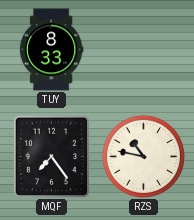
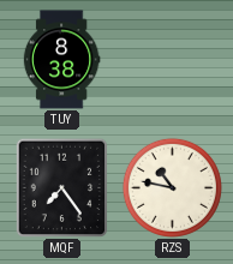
TUY: 8:33 -> 8:38 (61, 60)
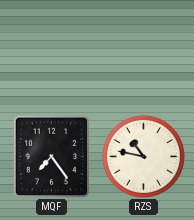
TUY: 8:38 -> none (61, 60)
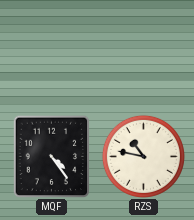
MQF: 7:24 -> 4:24 (52, 156)
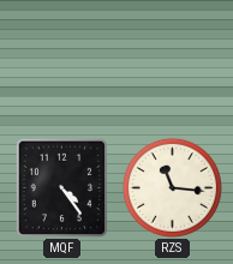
RZS: 10:47 -> 11:16 (172, 187)
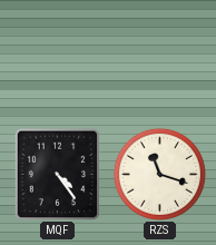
RZS: 11:16 -> 11:18 (159, 174)
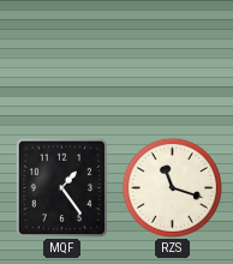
MQF: 4:24 -> 1:24 (62, 187)
